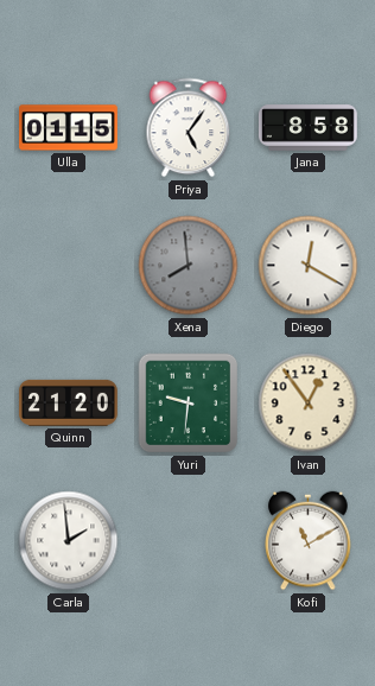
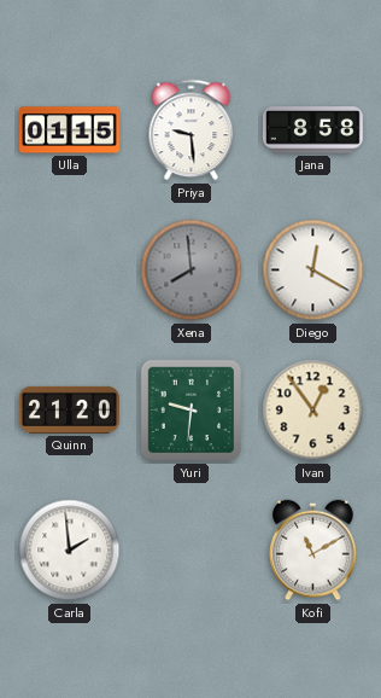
Priya: 5:06 -> 9:29 (192, 130)
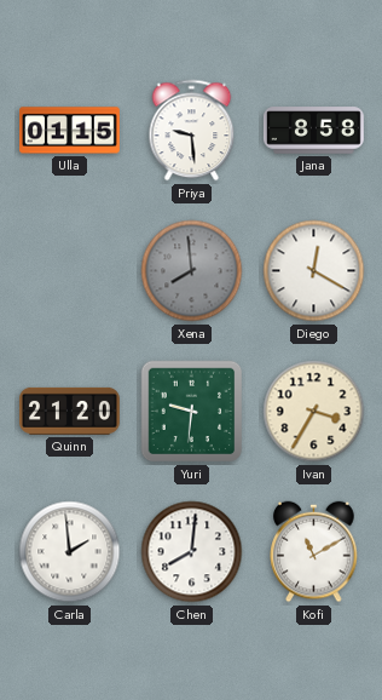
Ivan: 12:54 -> 3:35 (314, 412)
Chen: none -> 8:01 (192, 552)
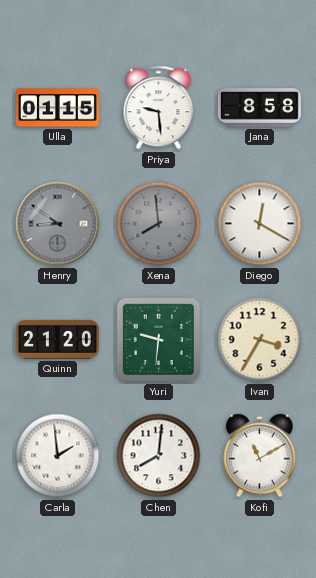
Henry: none -> 8:51 (58, 224)
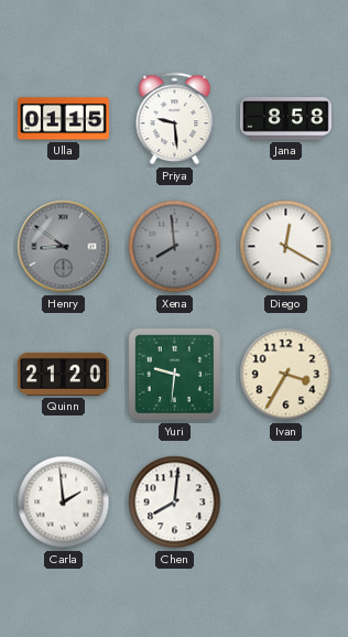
Kofi: 11:10 -> none (260, 456)
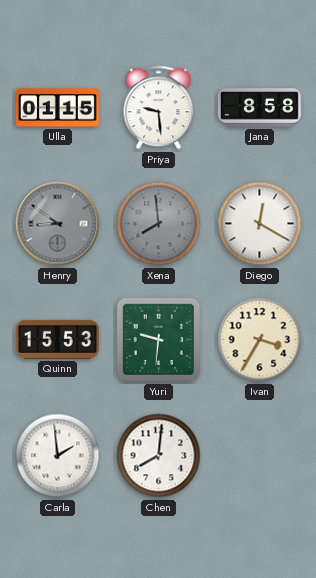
Quinn: 21:20 -> 15:53 (57, 339)
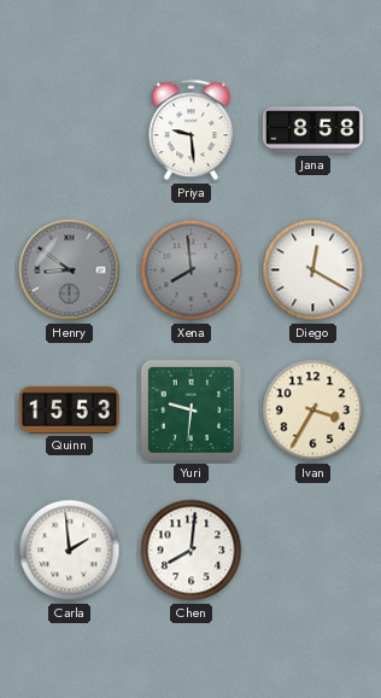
Ulla: 01:15 -> none (58, 108)
